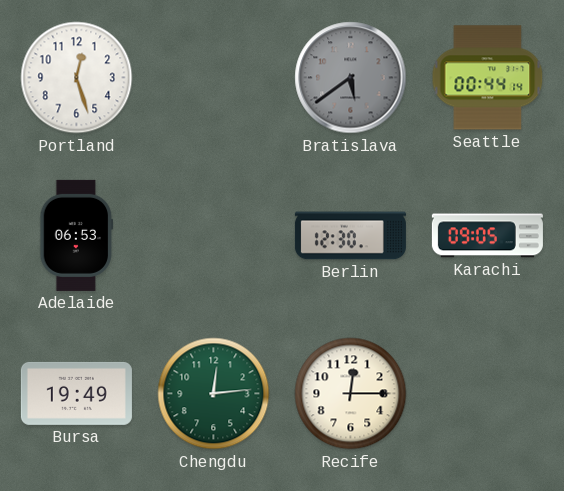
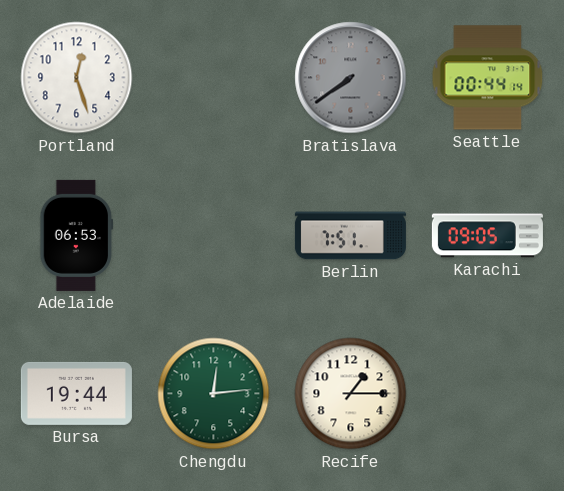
Bratislava: 5:39 -> 7:39 (351, 78)
Berlin: 12:30 -> 7:51 (350, 236)
Bursa: 19:49 -> 19:44 (76, 393)
Recife: 12:15 -> 1:15 (351, 394)
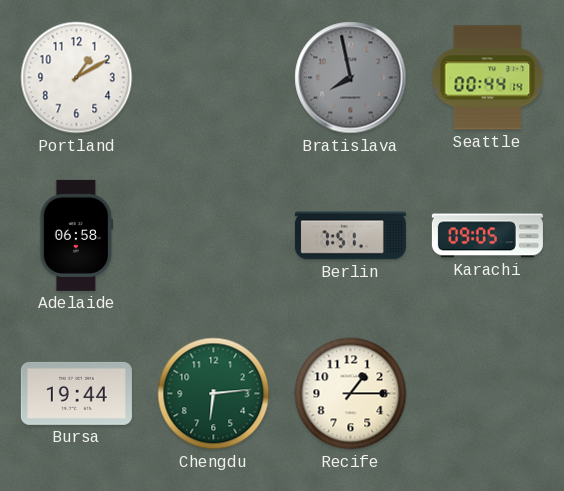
Portland: 12:27 -> 1:10 (77, 78)
Bratislava: 7:39 -> 7:58 (351, 78)
Adelaide: 06:53 -> 06:58 (77, 235)
Chengdu: 12:14 -> 6:14 (214, 394)
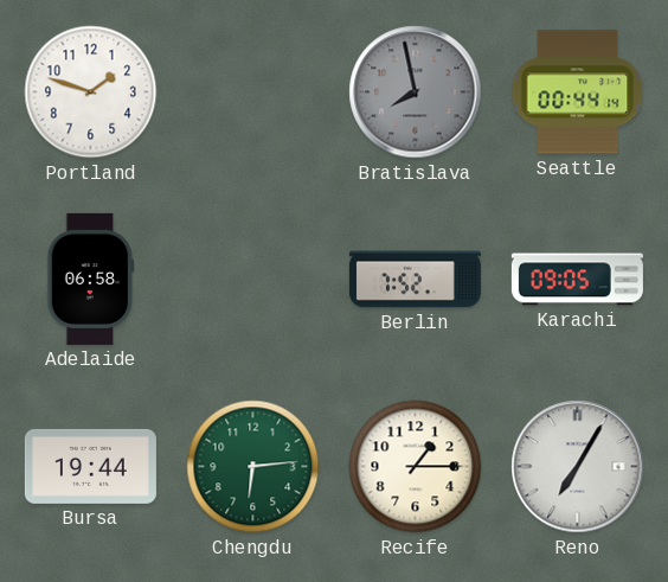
Portland: 1:10 -> 1:48 (91, 92)
Berlin: 7:51 -> 7:52 (415, 280)
Reno: none -> 7:05 (578, 467)
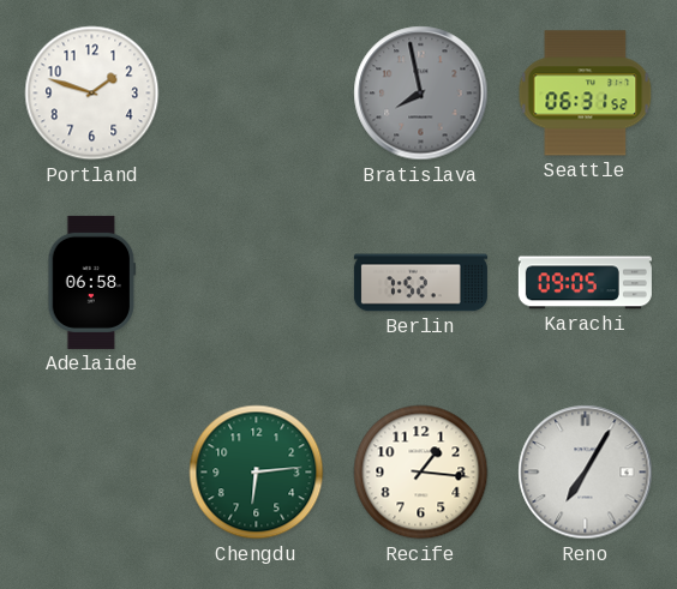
Seattle: 00:44 -> 06:31 (586, 94)
Bursa: 19:44 -> none (90, 466)
Recife: 1:15 -> 1:16 (421, 473)
